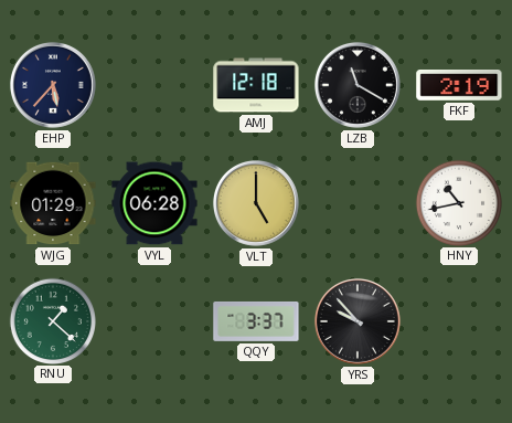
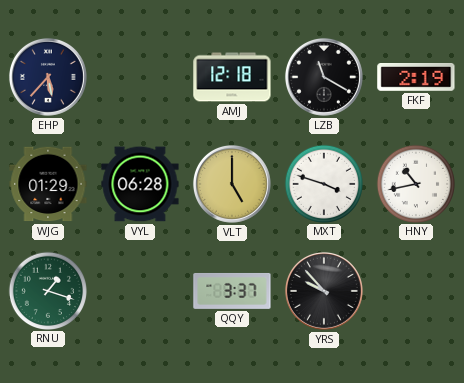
MXT: none -> 3:48 (323, 183)
RNU: 1:22 -> 1:18 (47, 290)
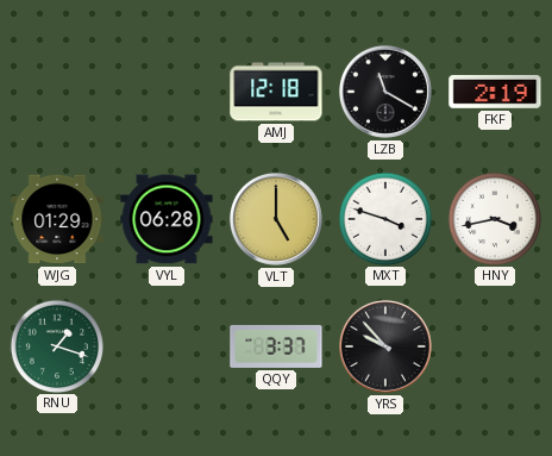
EHP: 5:37 -> none (48, 77)
HNY: 10:43 -> 3:43 (494, 218)
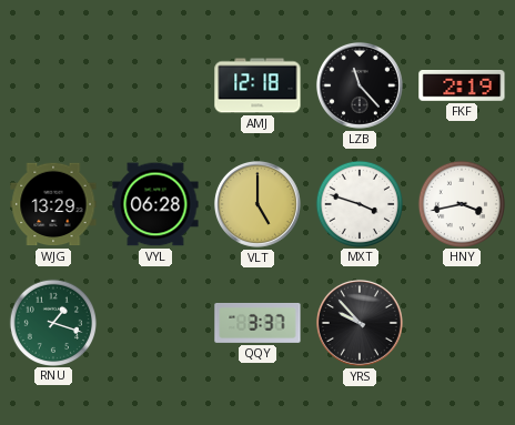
LZB: 11:20 -> 11:23 (360, 85)
WJG: 01:29 -> 13:29 (53, 204)
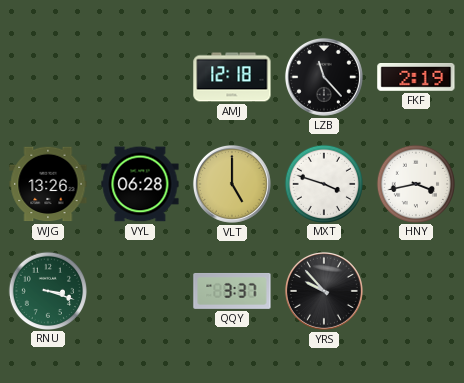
WJG: 13:29 -> 13:26 (48, 184)
RNU: 1:18 -> 3:18 (47, 290)
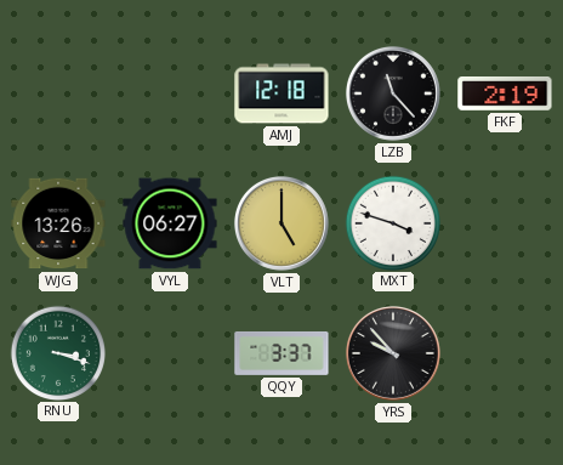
VYL: 06:28 -> 06:27 (170, 223)
HNY: 3:43 -> none (415, 183)
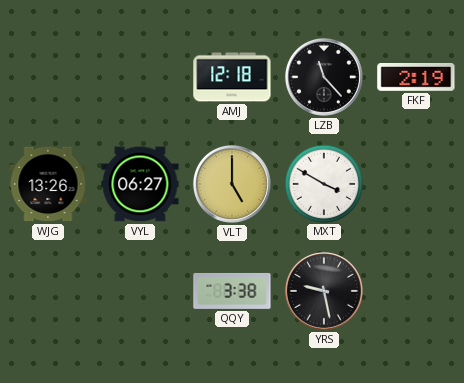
MXT: 3:48 -> 3:50 (323, 183)
RNU: 3:18 -> none (57, 352)
QQY: 3:37 -> 3:38 (232, 291)
YRS: 9:53 -> 9:28 (324, 291)
